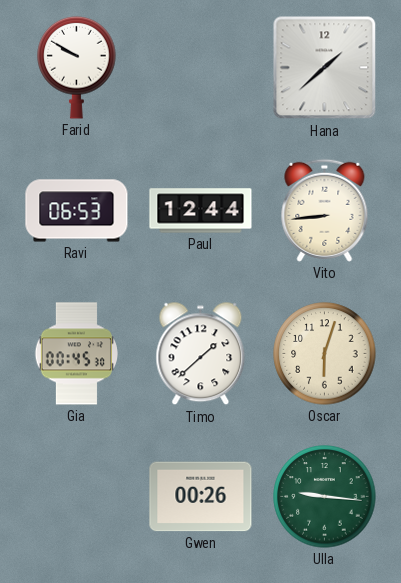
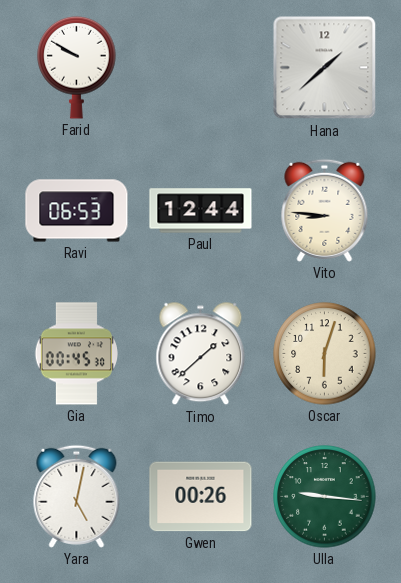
Vito: 8:44 -> 8:46 (325, 210)
Yara: none -> 5:02 (77, 496)
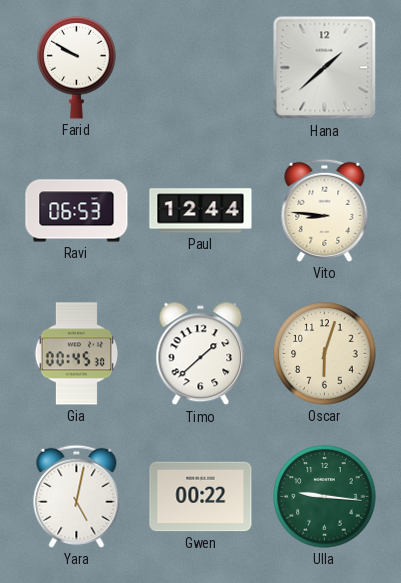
Gwen: 00:26 -> 00:22 (201, 497)
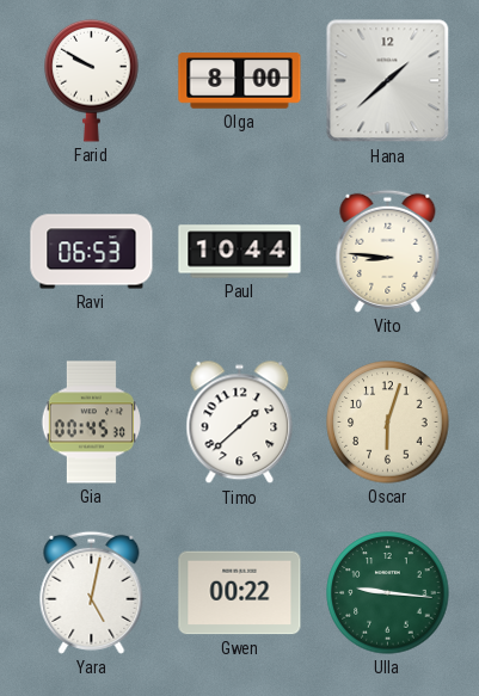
Olga: none -> 8:00 (240, 81)
Paul: 12:44 -> 10:44 (240, 252)
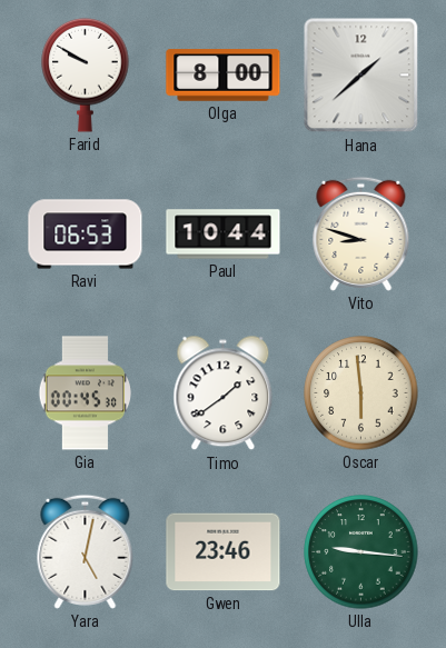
Vito: 8:46 -> 8:48 (361, 233)
Timo: 1:38 -> 1:39 (224, 393)
Oscar: 6:03 -> 5:59 (361, 393)
Gwen: 00:22 -> 23:46 (224, 552)
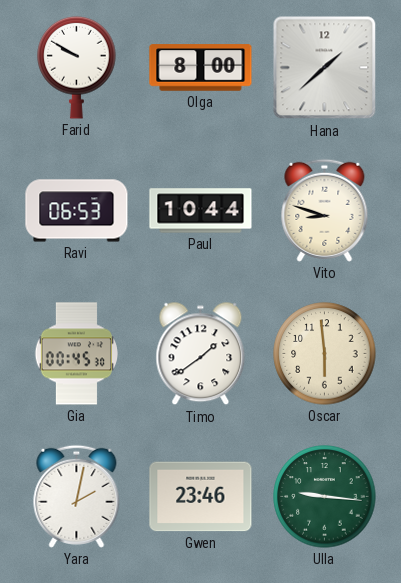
Yara: 5:02 -> 2:02 (77, 496)
